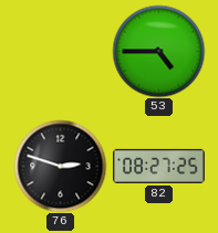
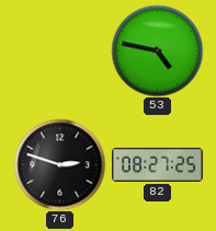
53: 4:45 -> 4:47 (157, 50)
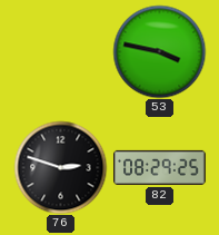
53: 4:47 -> 3:47 (159, 51)
82: 08:27 -> 08:29 (160, 167)
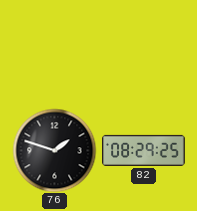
53: 3:47 -> none (159, 51)
76: 2:48 -> 1:48 (54, 150)
